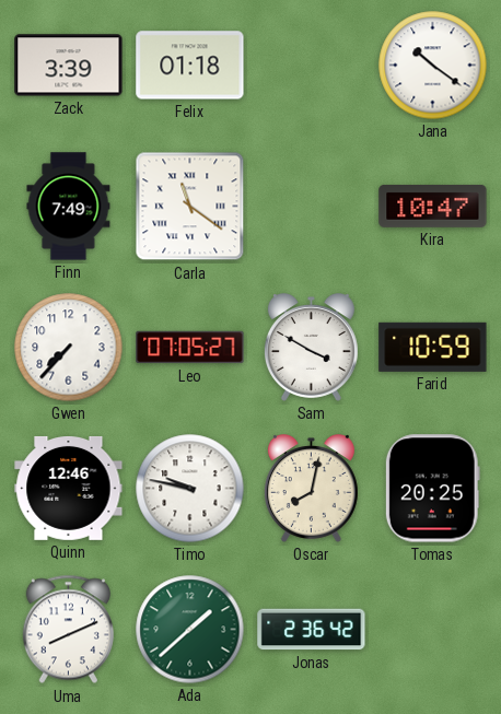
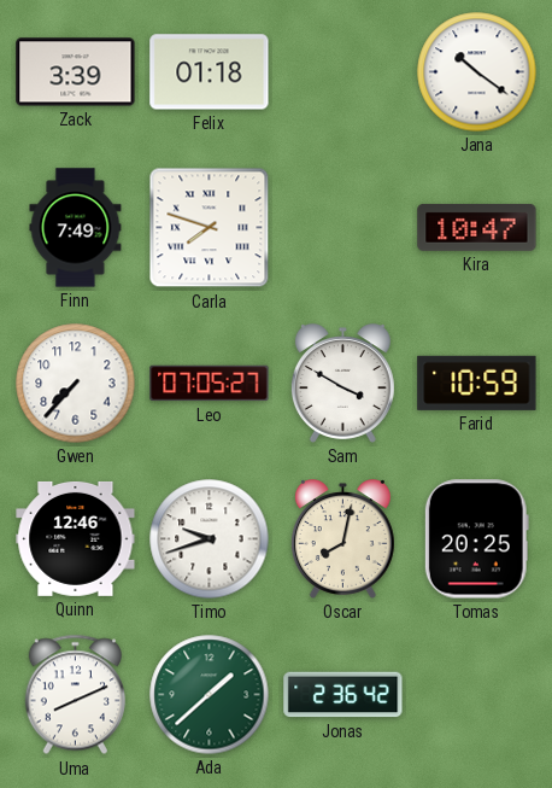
Carla: 11:21 -> 7:48 (210, 228)
Timo: 9:47 -> 9:42 (210, 539)
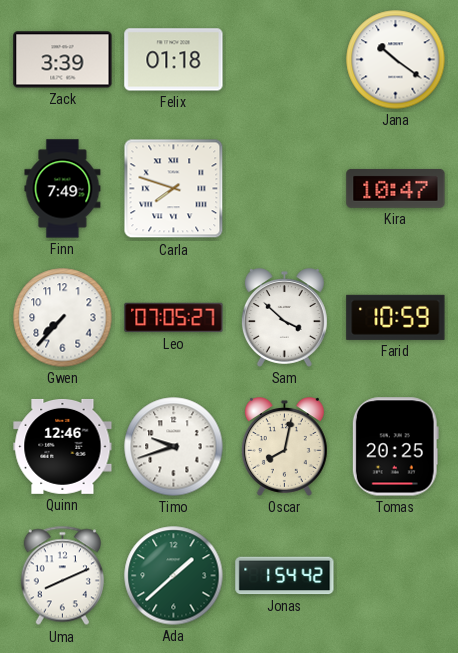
Sam: 3:50 -> 3:52 (284, 318)
Jonas: 2:36 -> 1:54 (285, 576)
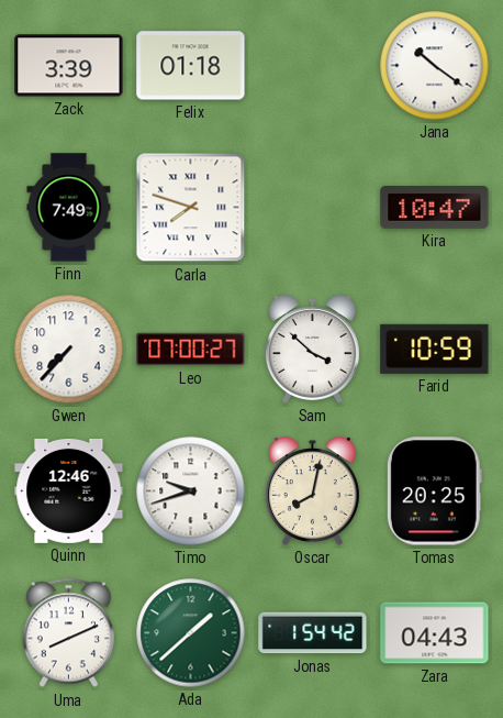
Leo: 07:05 -> 07:00 (191, 350)
Zara: none -> 04:43 (435, 633)
